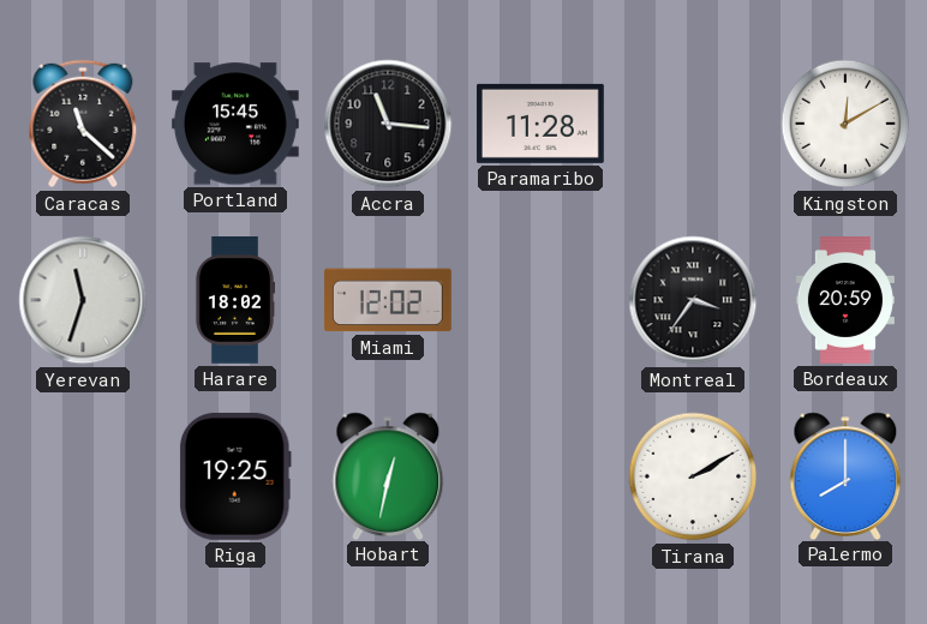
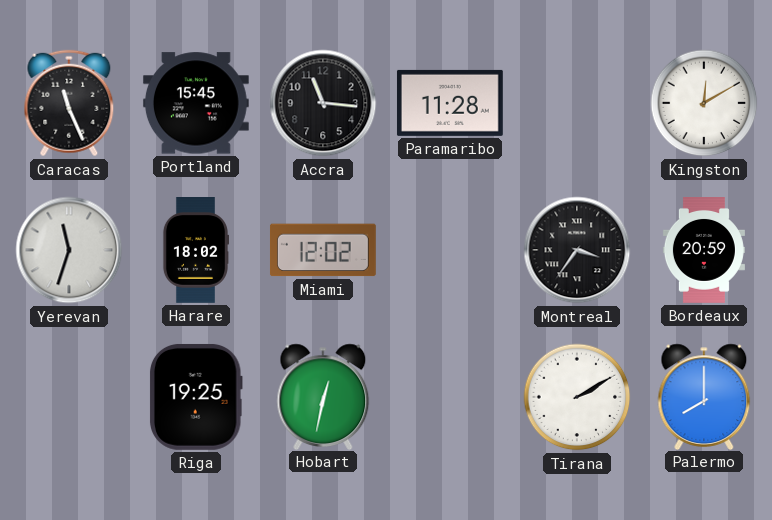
Caracas: 11:22 -> 11:26 (69, 103)
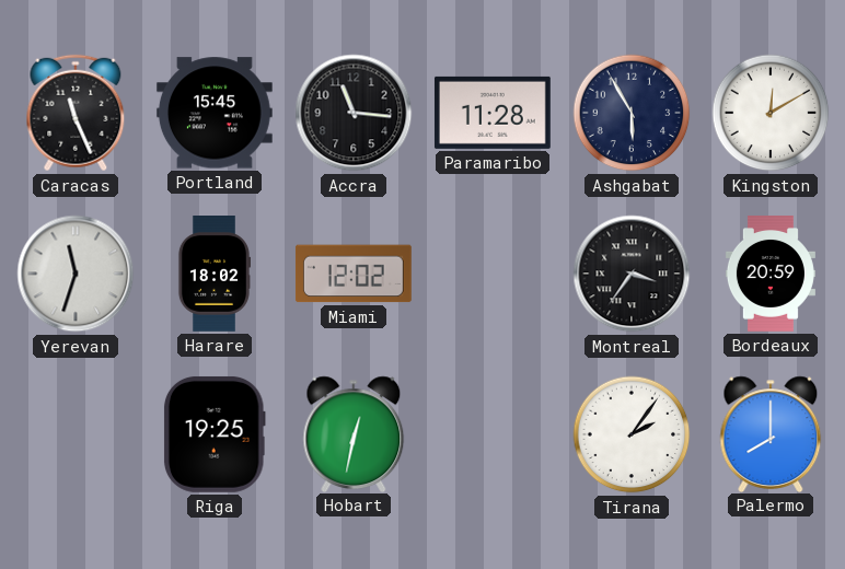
Ashgabat: none -> 5:55 (632, 113)
Tirana: 2:10 -> 2:06 (632, 434)
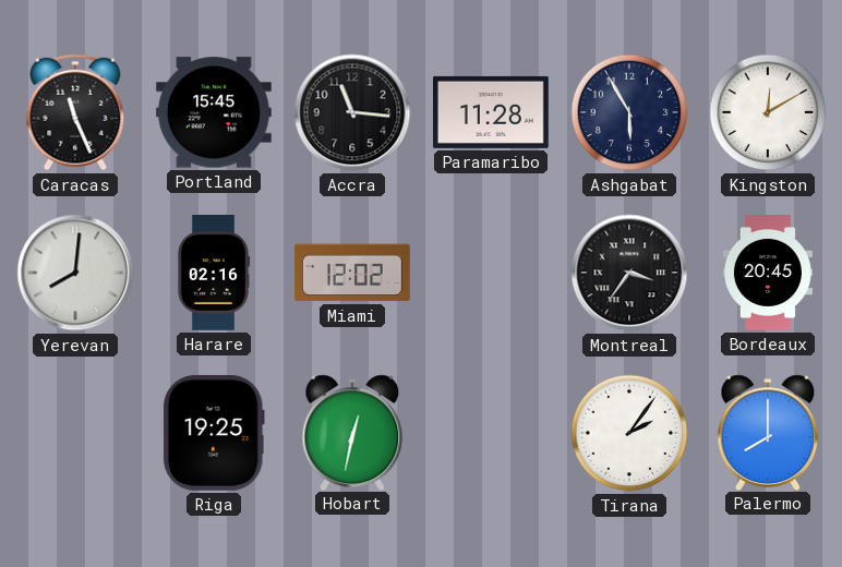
Yerevan: 11:33 -> 8:01 (75, 273)
Harare: 18:02 -> 02:16 (213, 274)
Bordeaux: 20:59 -> 20:45 (768, 274)
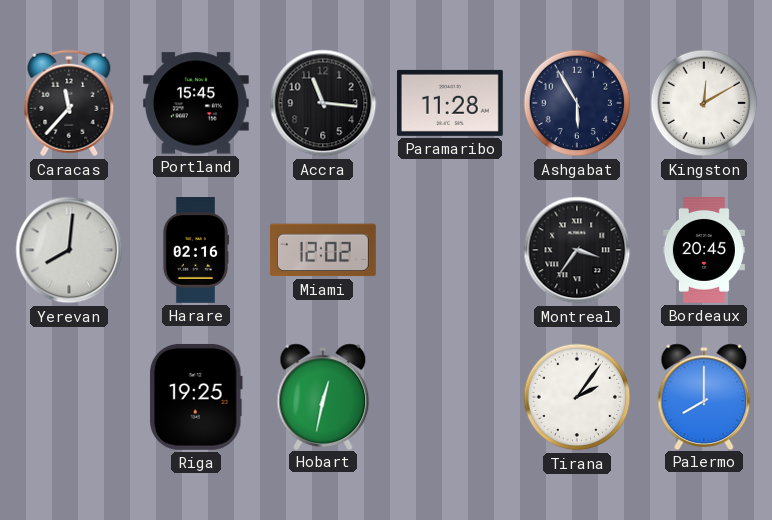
Caracas: 11:26 -> 11:37 (69, 103)
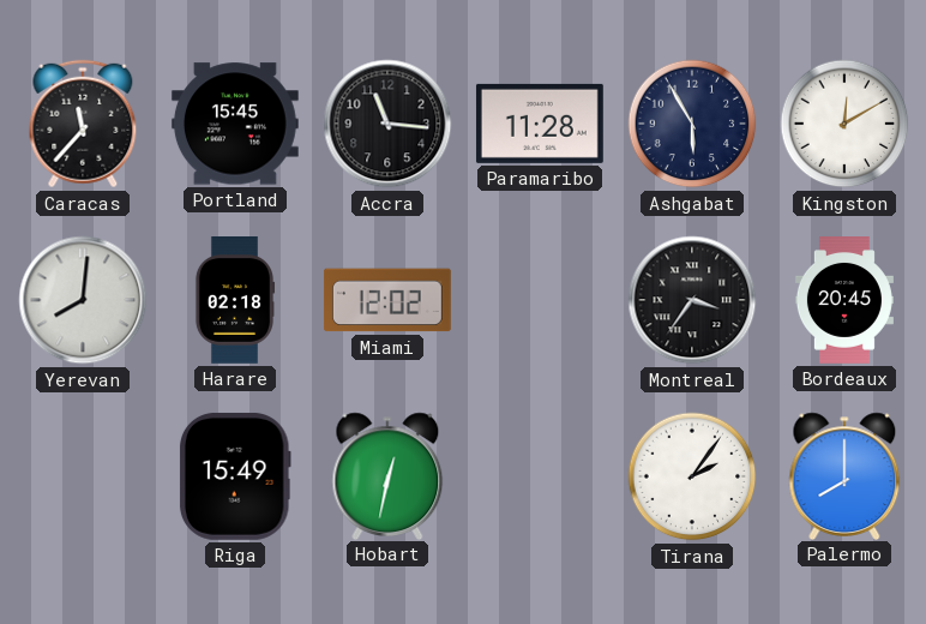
Harare: 02:16 -> 02:18 (234, 301)
Riga: 19:25 -> 15:49 (235, 476)
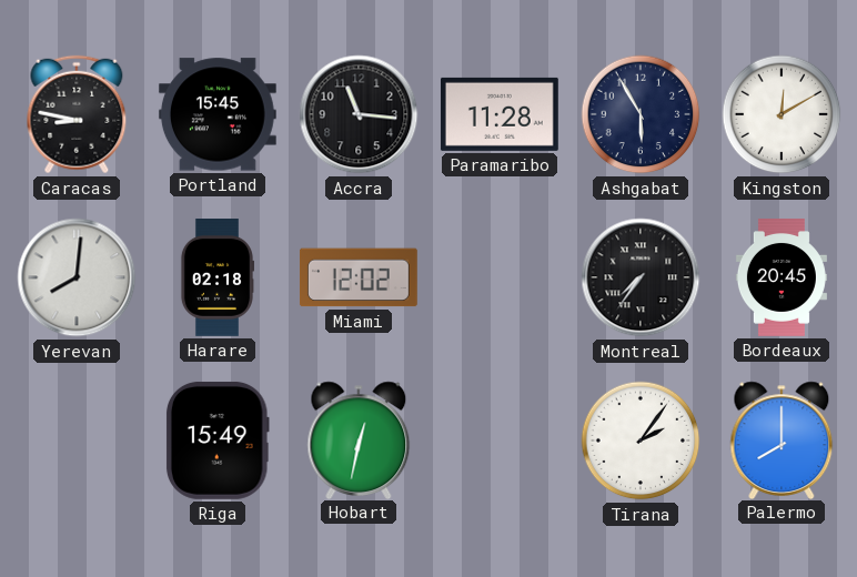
Caracas: 11:37 -> 8:47 (77, 114)
Montreal: 3:36 -> 7:36 (641, 277)
